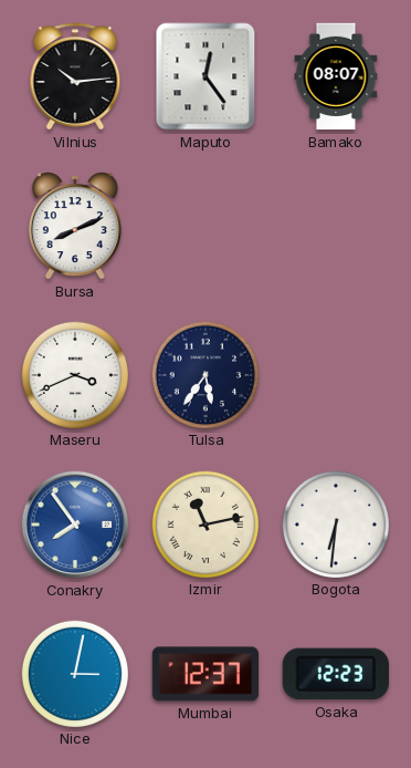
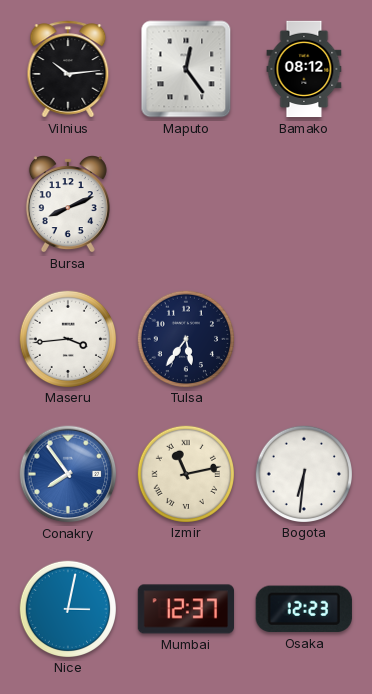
Bamako: 08:07 -> 08:12 (304, 69)
Maseru: 3:41 -> 3:44 (67, 338)
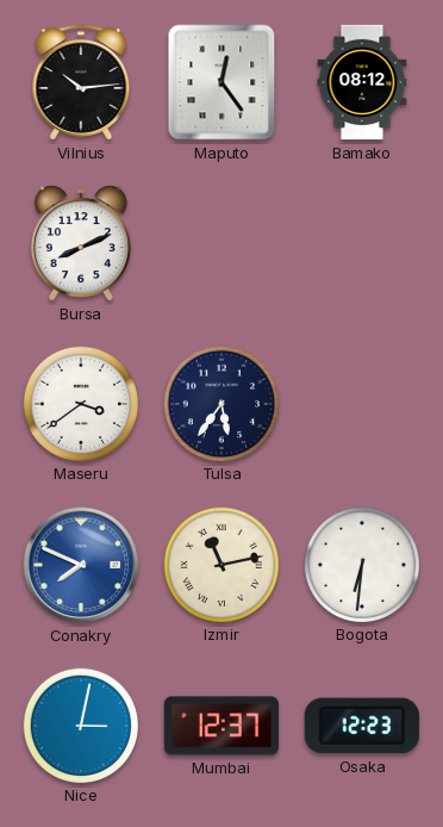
Maseru: 3:44 -> 3:39 (80, 403)
Conakry: 7:54 -> 7:49 (81, 565)
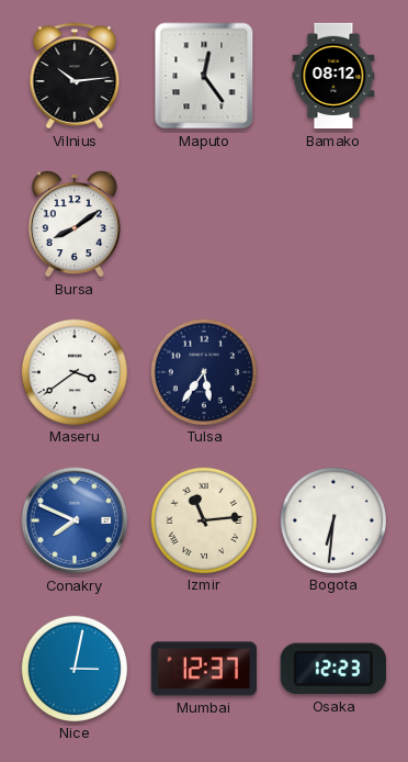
Bursa: 8:11 -> 8:09 (75, 224)
Izmir: 11:13 -> 11:14 (203, 519)
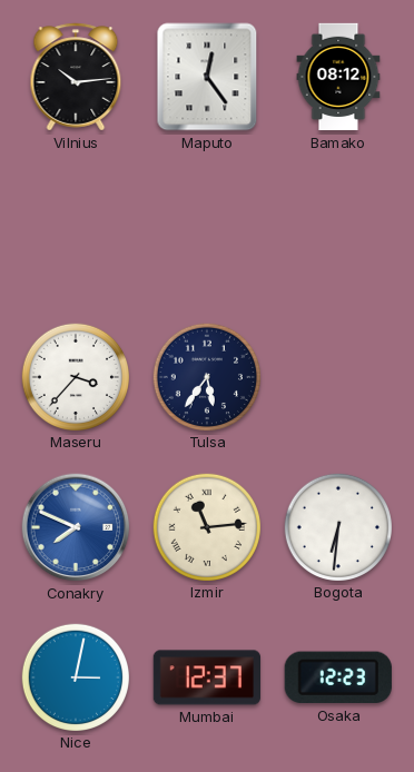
Bursa: 8:09 -> none (75, 224)
Maseru: 3:39 -> 3:37 (75, 376)
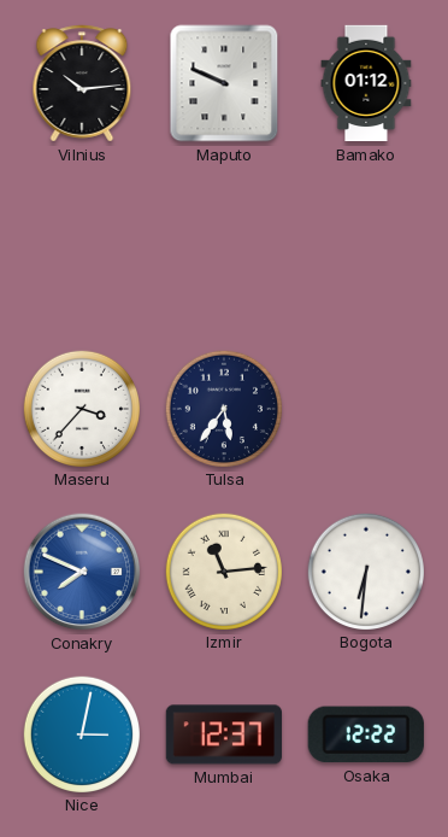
Maputo: 12:24 -> 9:49 (224, 83)
Bamako: 08:12 -> 01:12 (366, 83)
Osaka: 12:23 -> 12:22 (366, 734)
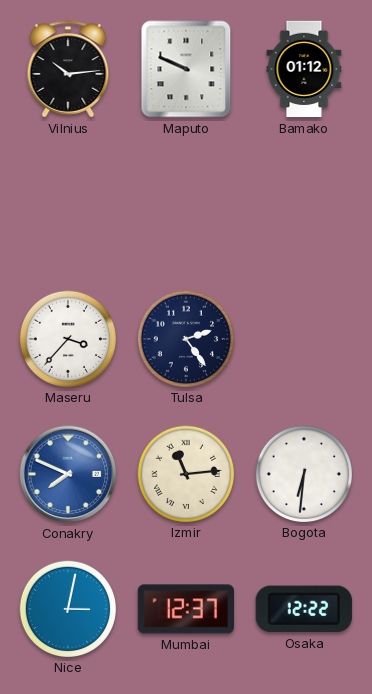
Tulsa: 5:36 -> 2:24 (185, 338)
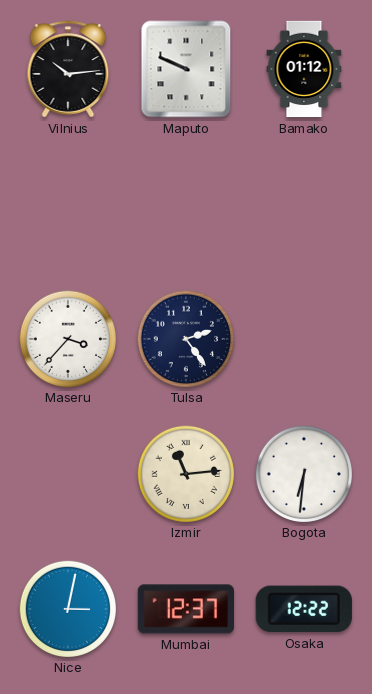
Conakry: 7:49 -> none (68, 474)
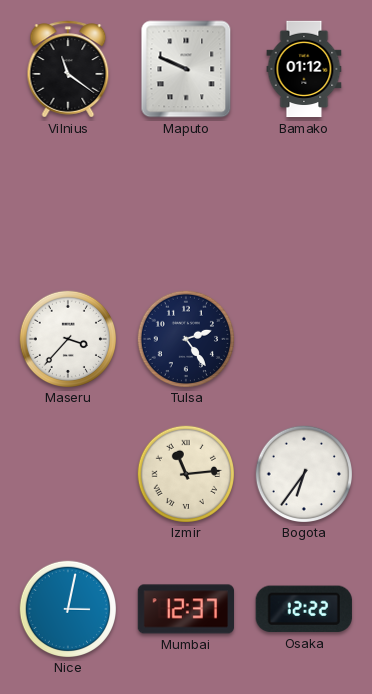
Vilnius: 10:14 -> 11:21 (68, 69)
Bogota: 6:31 -> 6:36 (303, 473)
